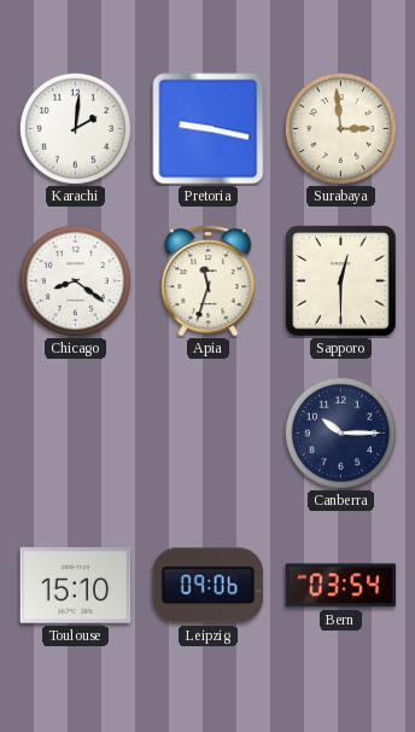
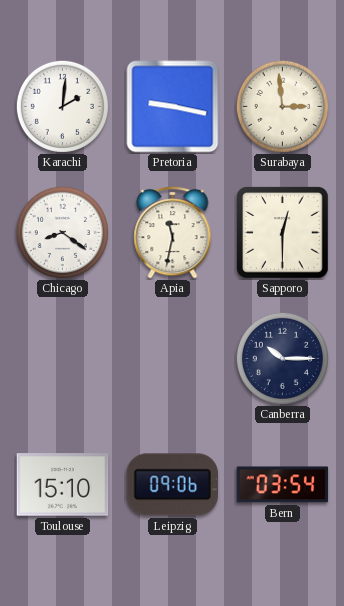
Apia: 11:33 -> 11:32 (173, 232)
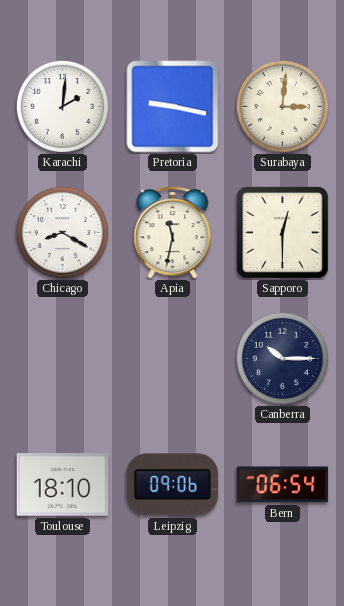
Surabaya: 2:59 -> 3:01 (282, 106)
Chicago: 8:21 -> 8:20 (62, 232)
Toulouse: 15:10 -> 18:10 (63, 485)
Bern: 03:54 -> 06:54 (283, 485)
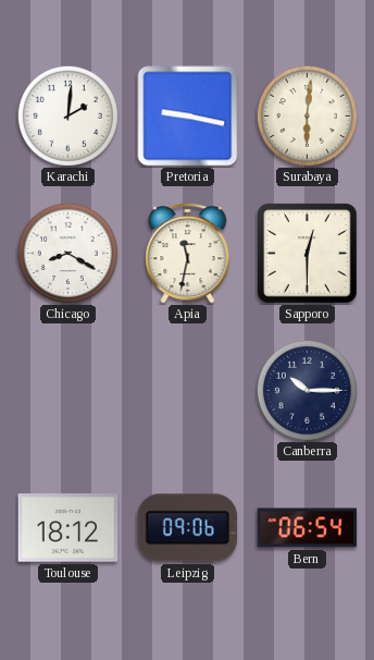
Surabaya: 3:01 -> 6:01 (307, 115)
Toulouse: 18:10 -> 18:12 (68, 528)
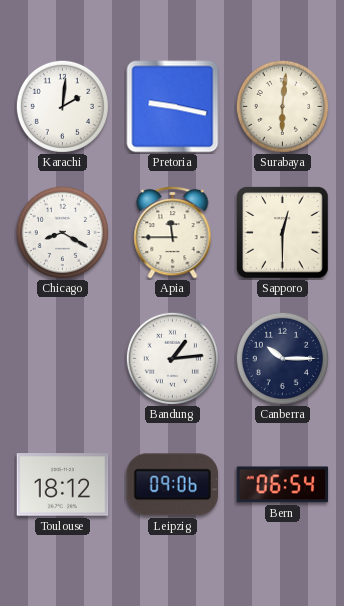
Apia: 11:32 -> 11:45 (173, 232)
Bandung: none -> 1:14 (172, 358)
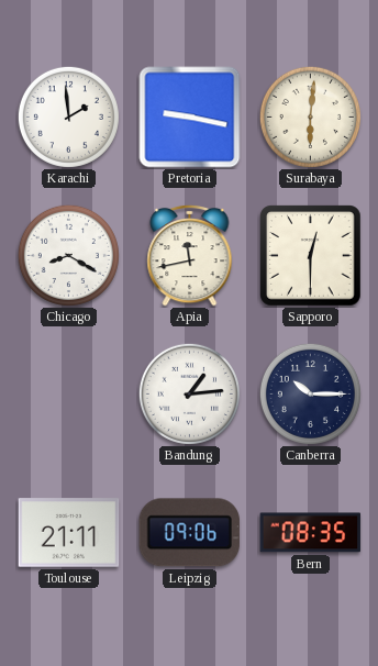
Karachi: 2:01 -> 1:59 (68, 116)
Apia: 11:45 -> 11:43 (190, 255)
Toulouse: 18:12 -> 21:11 (69, 533)
Bern: 06:54 -> 08:35 (311, 533)
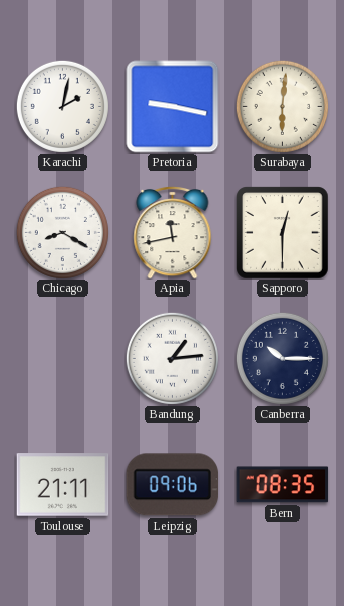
Karachi: 1:59 -> 2:02 (62, 106)
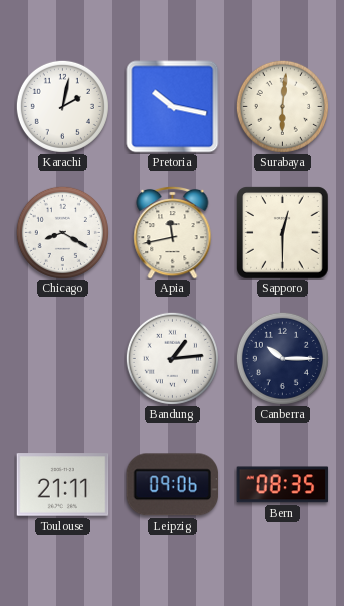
Pretoria: 9:17 -> 10:17 (173, 107)
